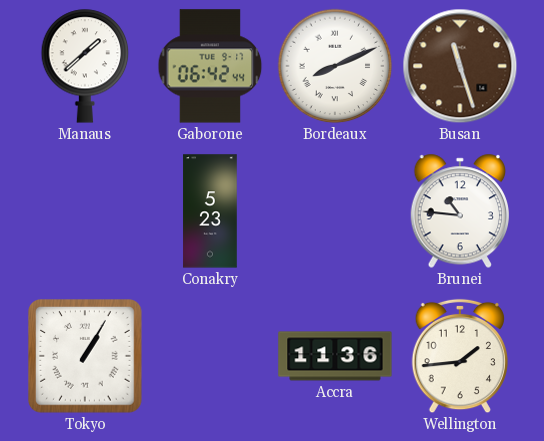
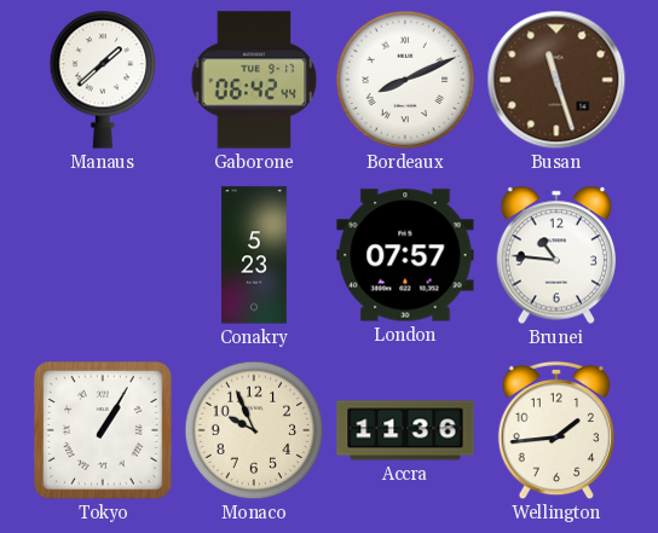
London: none -> 07:57 (405, 255)
Monaco: none -> 9:56 (254, 430)
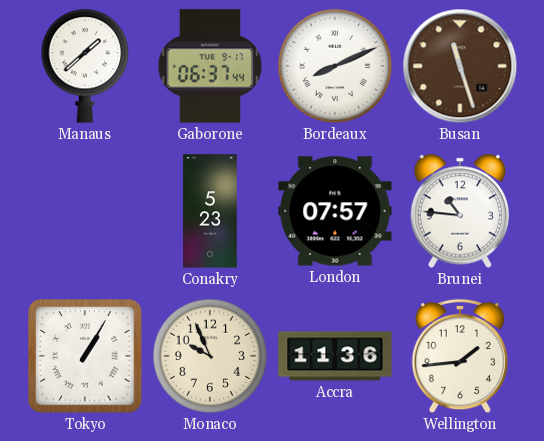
Gaborone: 06:42 -> 06:37 (210, 66)
